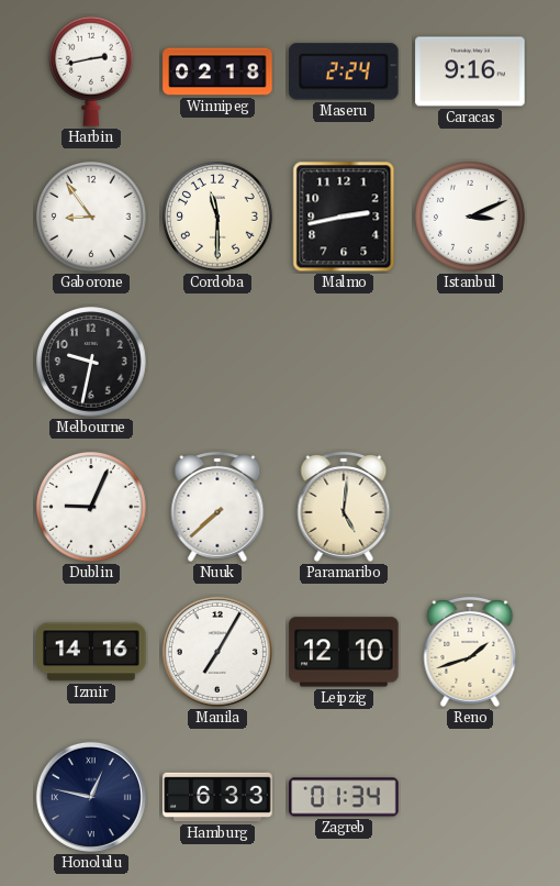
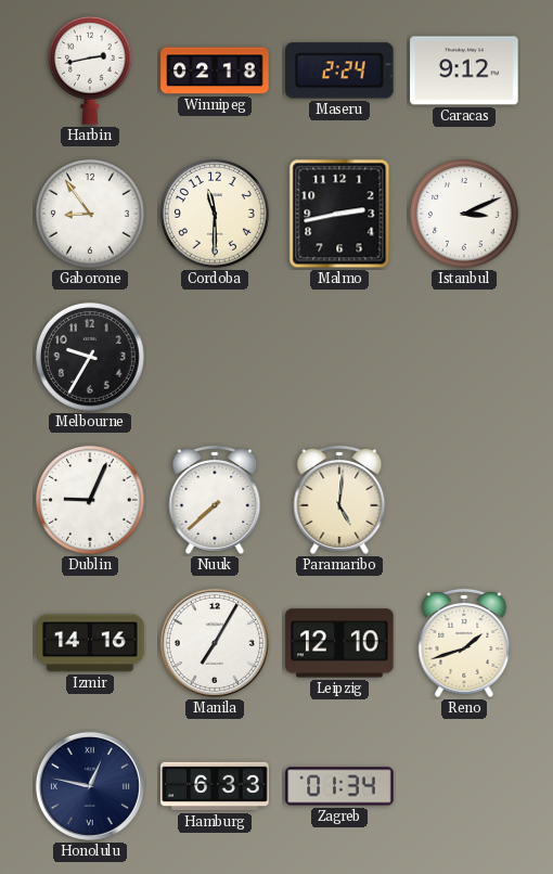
Caracas: 9:16 -> 9:12 (464, 70)
Melbourne: 9:32 -> 9:35 (91, 358)
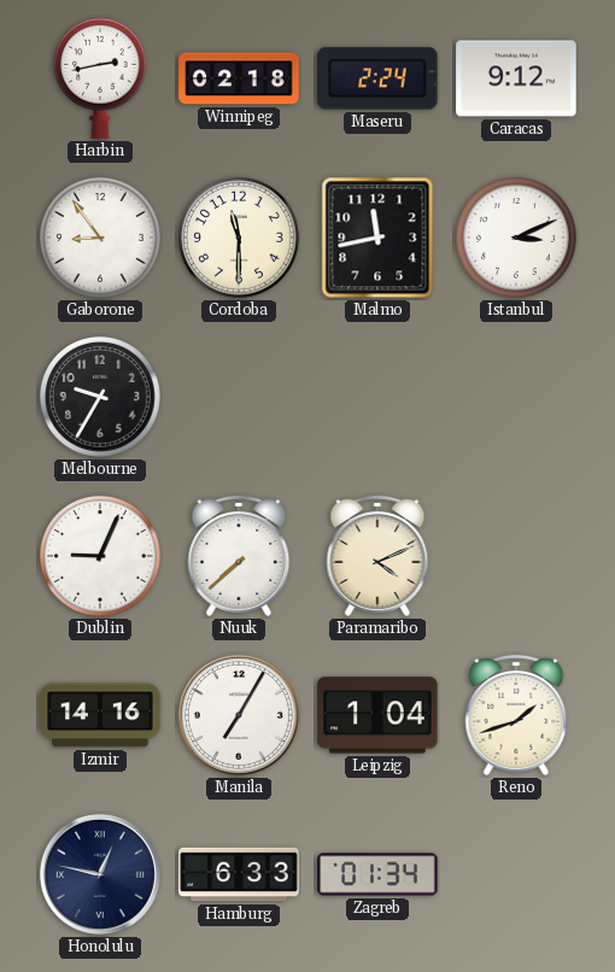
Malmo: 2:43 -> 11:43 (377, 238)
Paramaribo: 5:01 -> 4:11 (377, 556)
Leipzig: 12:10 -> 1:04 (377, 715)
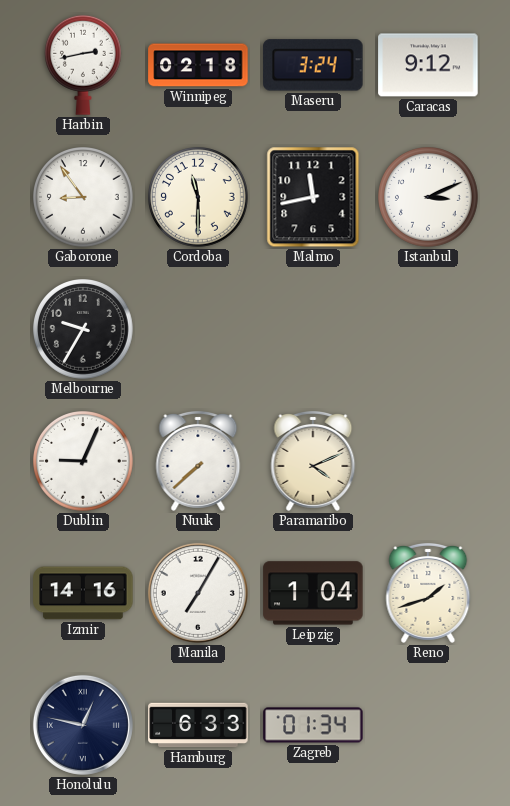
Maseru: 2:24 -> 3:24 (313, 65)
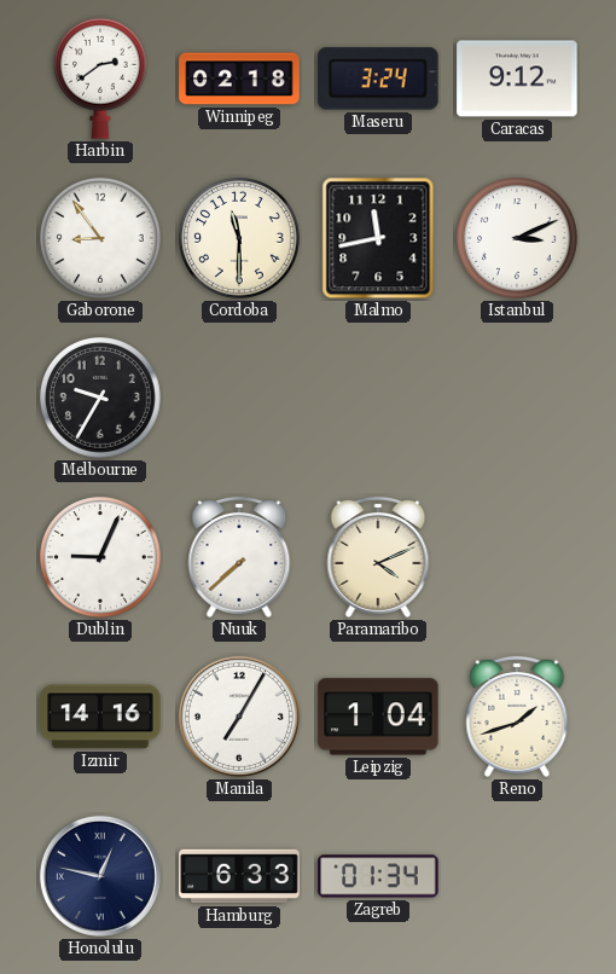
Harbin: 2:43 -> 2:39 (100, 79)
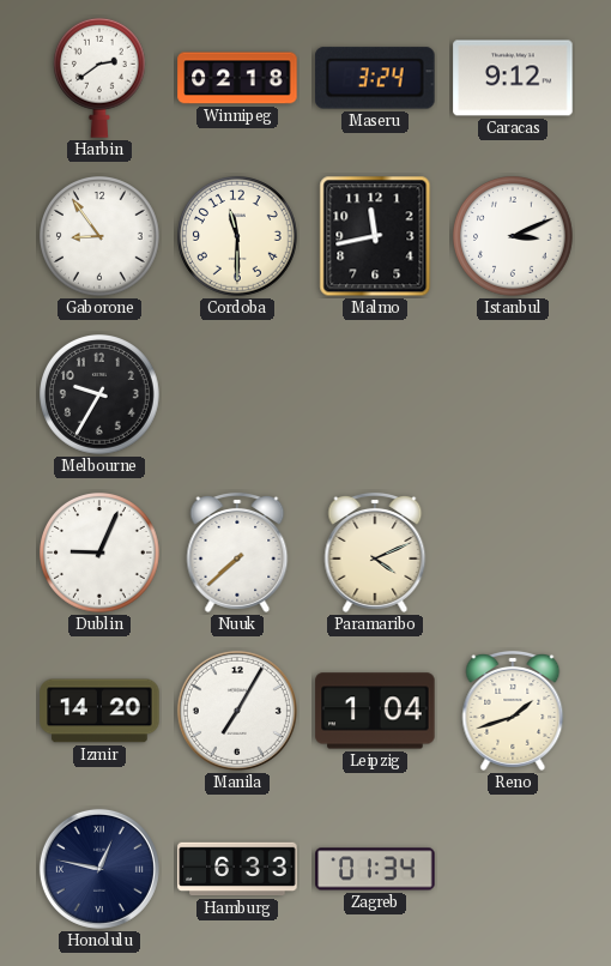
Izmir: 14:16 -> 14:20 (99, 711)
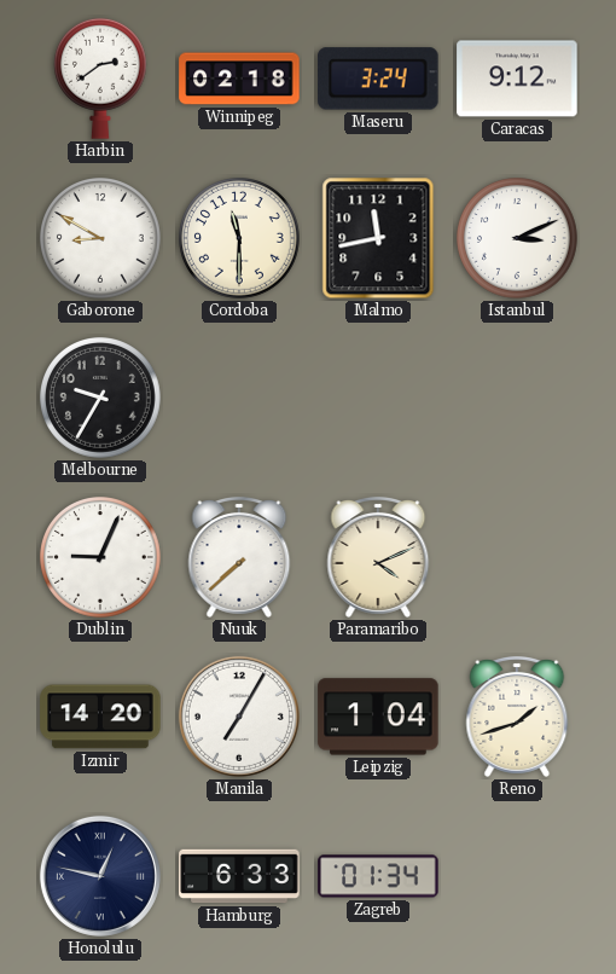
Gaborone: 8:54 -> 8:50 (101, 239)
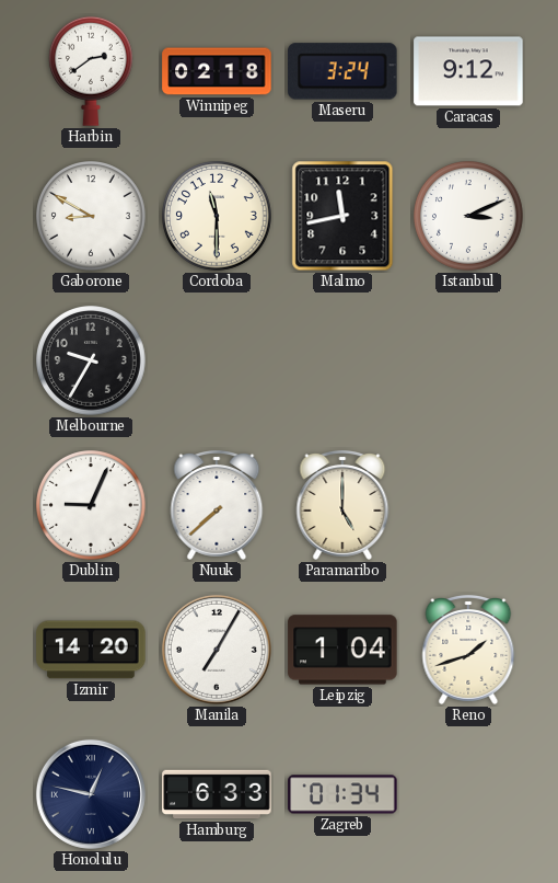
Paramaribo: 4:11 -> 5:00 (342, 505)
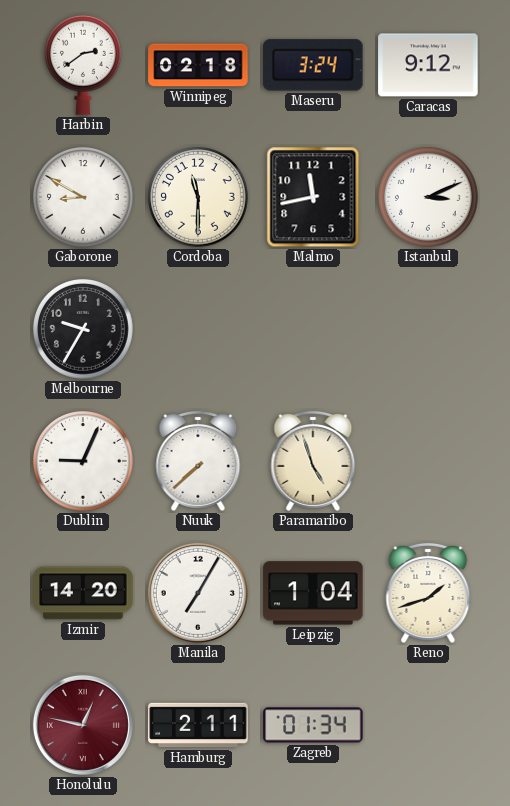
Paramaribo: 5:00 -> 4:57 (313, 461)
Honolulu dial: navy -> burgundy (83, 725)
Hamburg: 6:33 -> 2:11 (198, 725)
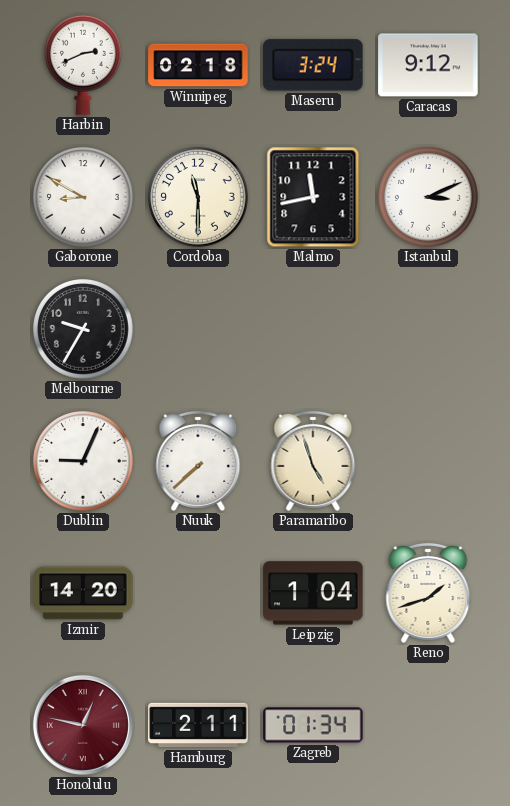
Harbin: 2:39 -> 2:41 (83, 65)
Manila: 7:05 -> none (198, 593)
